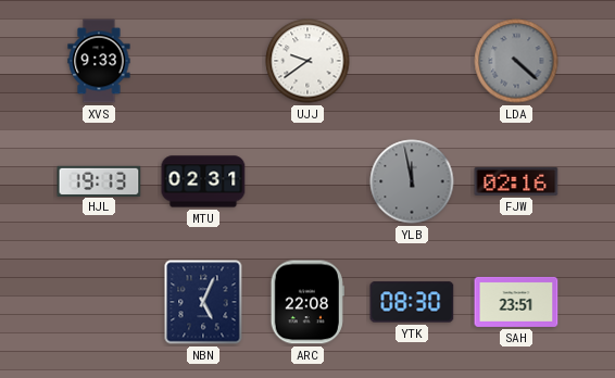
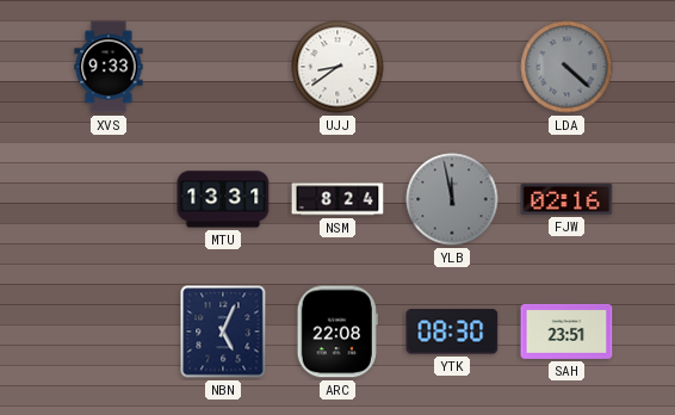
UJJ: 9:39 -> 8:39 (337, 67)
HJL: 19:13 -> none (99, 180)
MTU: 02:31 -> 13:31 (223, 199)
NSM: none -> 8:24 (337, 199)
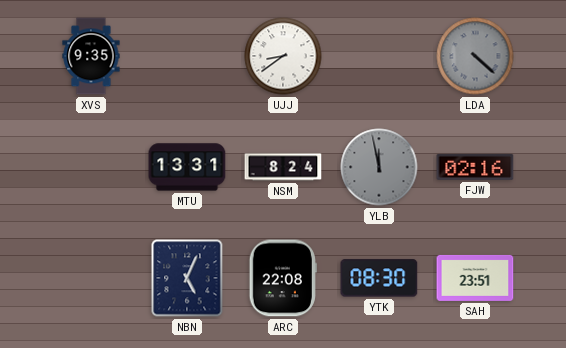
XVS: 9:33 -> 9:35 (91, 56)
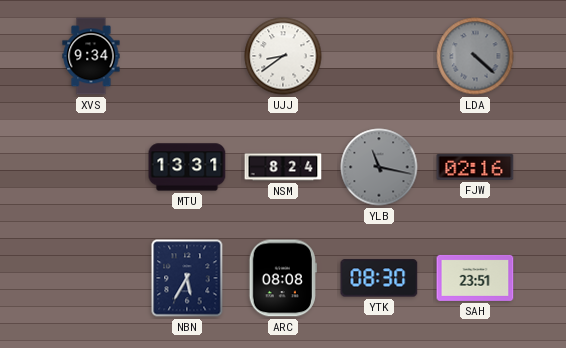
XVS: 9:35 -> 9:34 (91, 56)
YLB: 11:58 -> 11:17 (379, 167)
NBN: 5:04 -> 5:35 (187, 278)
ARC: 22:08 -> 08:08 (283, 278)
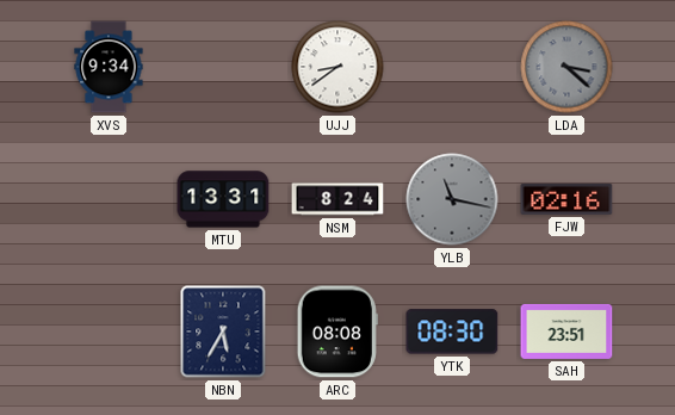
LDA: 4:22 -> 3:22 (566, 67)
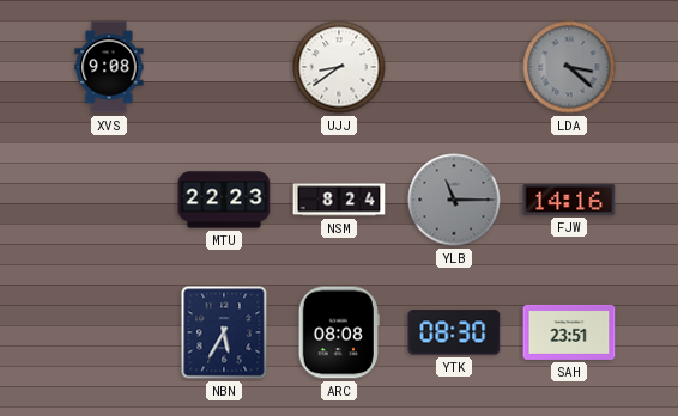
XVS: 9:34 -> 9:08 (109, 67)
MTU: 13:31 -> 22:23 (224, 200)
YLB: 11:17 -> 11:15 (454, 200)
FJW: 02:16 -> 14:16 (569, 200)
